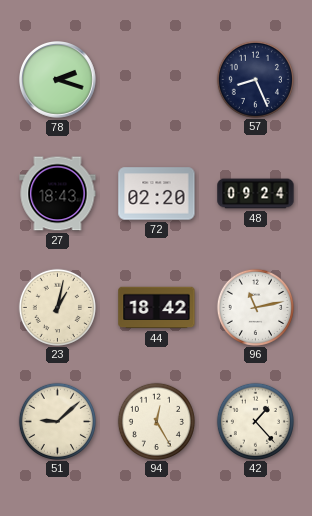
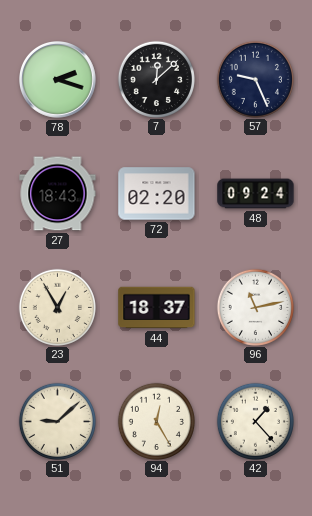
7: none -> 12:08 (156, 79)
57: 8:26 -> 9:26 (255, 79)
23: 1:02 -> 12:55 (57, 307)
44: 18:42 -> 18:37 (157, 308)
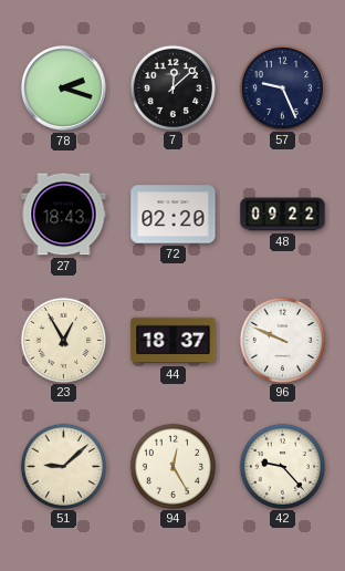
48: 09:24 -> 09:22 (283, 215)
96: 11:13 -> 9:49 (282, 340)
42: 1:23 -> 9:23 (282, 466)
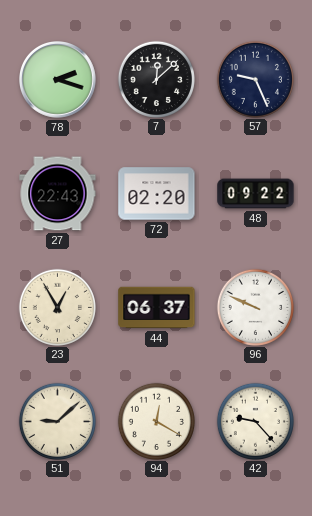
27: 18:43 -> 22:43 (58, 194)
44: 18:37 -> 06:37 (157, 308)
94: 12:25 -> 12:20 (156, 421)
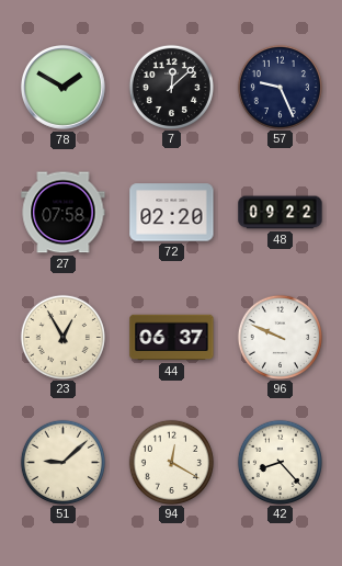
78: 2:18 -> 1:50 (64, 88)
27: 22:43 -> 07:58 (64, 213)
42: 9:23 -> 8:23 (280, 462)
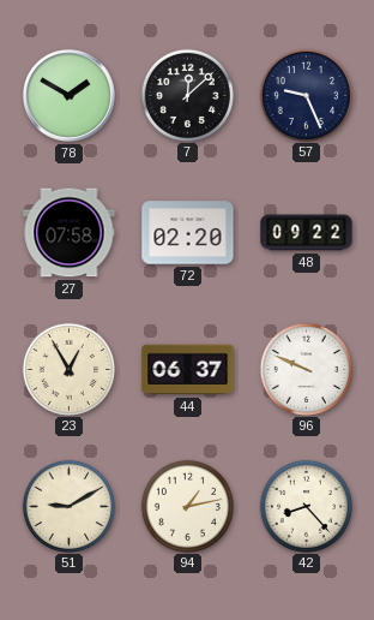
51: 9:08 -> 9:10 (68, 506)
94: 12:20 -> 1:13 (187, 506)
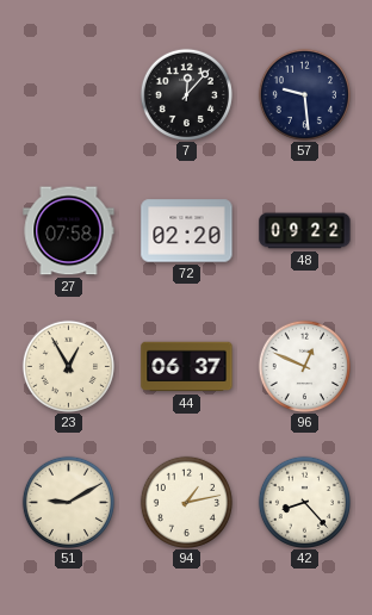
78: 1:50 -> none (70, 96)
7: 12:08 -> 12:07 (186, 94)
57: 9:26 -> 9:29 (304, 94)
96: 9:49 -> 12:49 (304, 366)
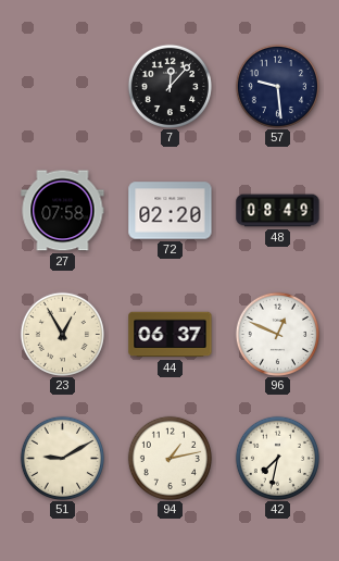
48: 09:22 -> 08:49 (278, 211)
42: 8:23 -> 7:32 (277, 458)
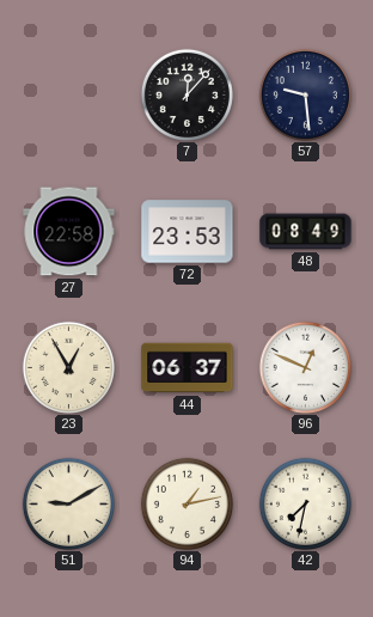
27: 07:58 -> 22:58 (69, 232)
72: 02:20 -> 23:53 (188, 232)
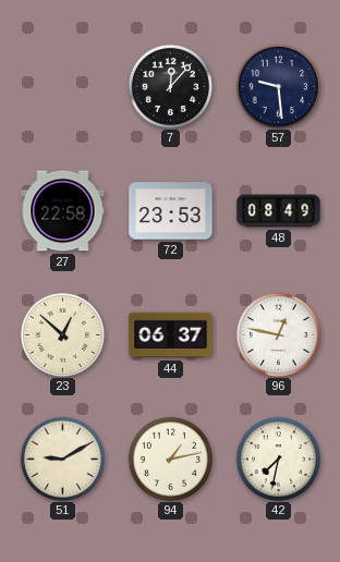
23: 12:55 -> 12:52 (62, 334)
96: 12:49 -> 12:47 (278, 334)
